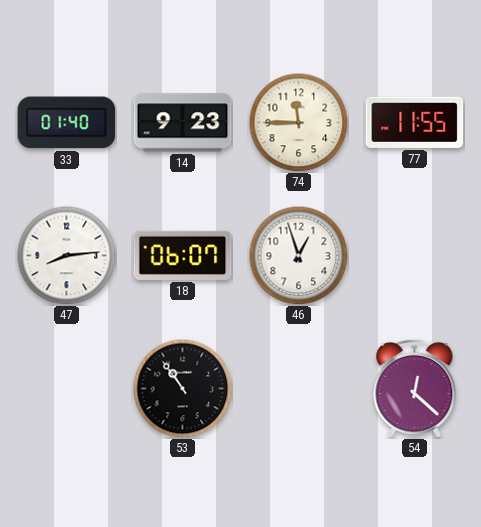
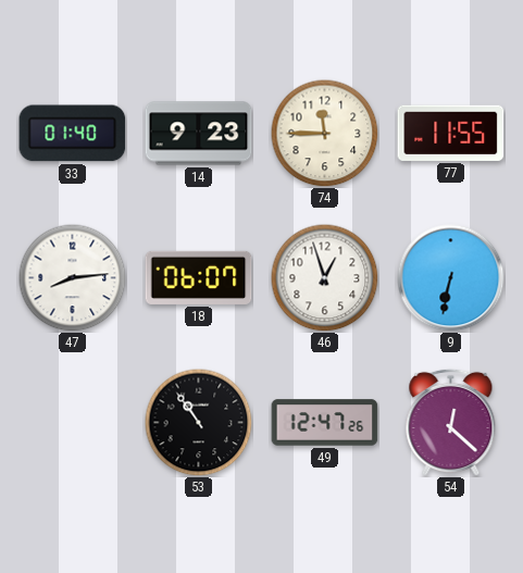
9: none -> 6:32 (451, 278)
49: none -> 12:47 (325, 423)
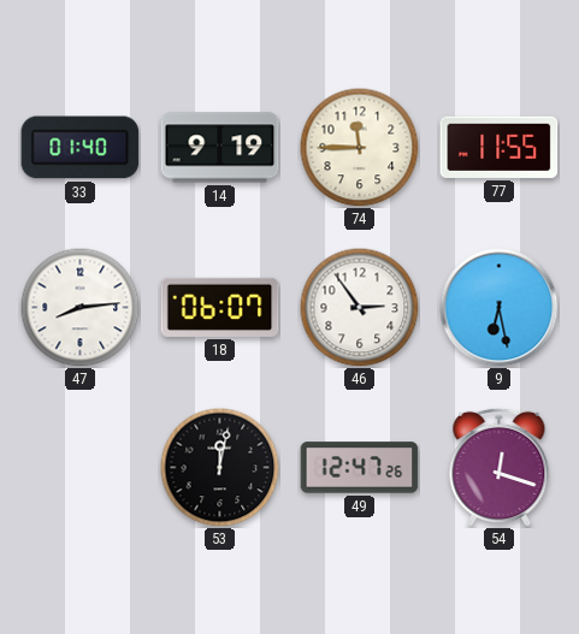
14: 9:23 -> 9:19 (220, 148)
46: 12:57 -> 2:54 (360, 308)
9: 6:32 -> 6:28 (500, 308)
53: 10:54 -> 12:02 (220, 468)
54: 12:22 -> 12:18 (500, 467)
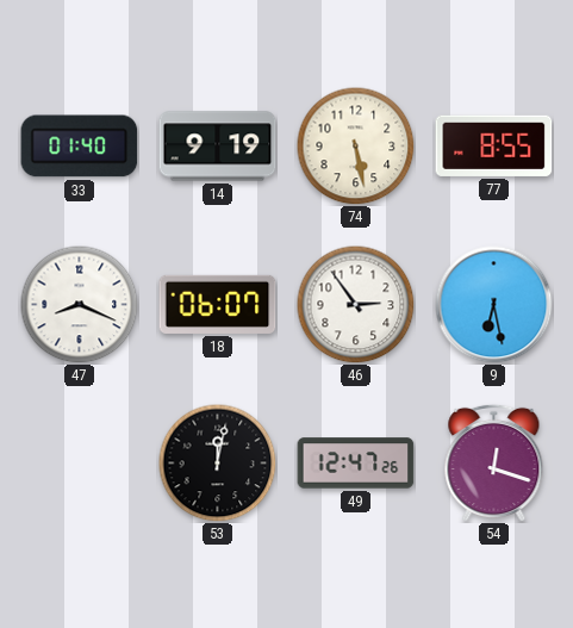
74: 11:45 -> 5:28 (356, 147)
77: 11:55 -> 8:55 (494, 145)
47: 8:14 -> 8:19 (80, 305)
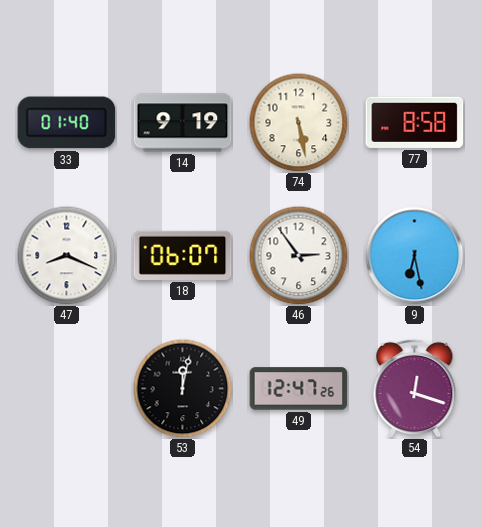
77: 8:55 -> 8:58 (415, 122)
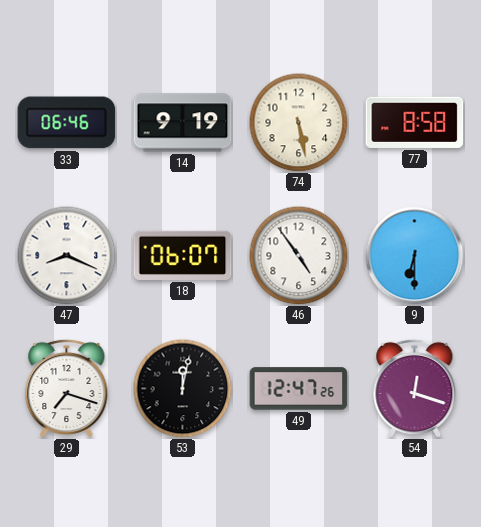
33: 01:40 -> 06:46 (67, 123)
46: 2:54 -> 4:54 (299, 256)
9: 6:28 -> 6:30 (415, 256)
29: none -> 7:18 (67, 388)
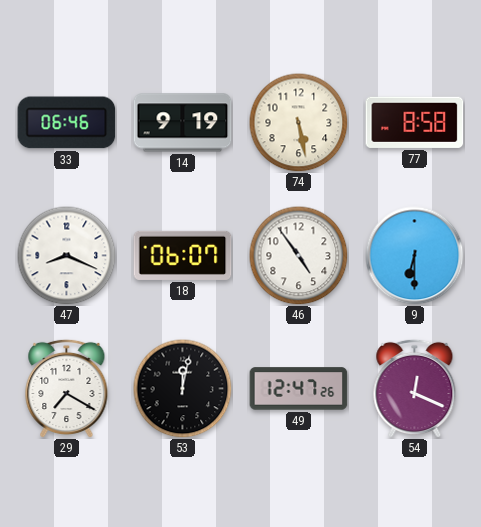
29: 7:18 -> 7:20 (67, 388)
54: 12:18 -> 12:19 (415, 388)
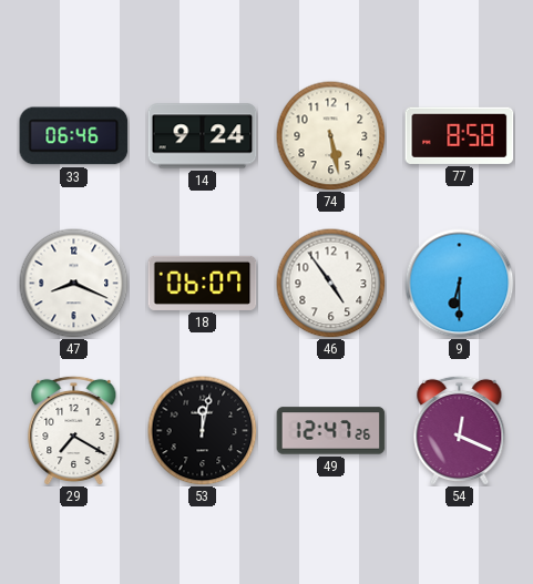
14: 9:19 -> 9:24 (203, 136)
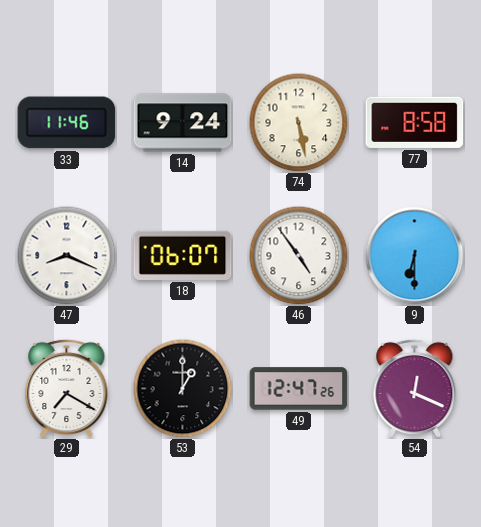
33: 06:46 -> 11:46 (67, 123)
53: 12:02 -> 1:00 (183, 389)
